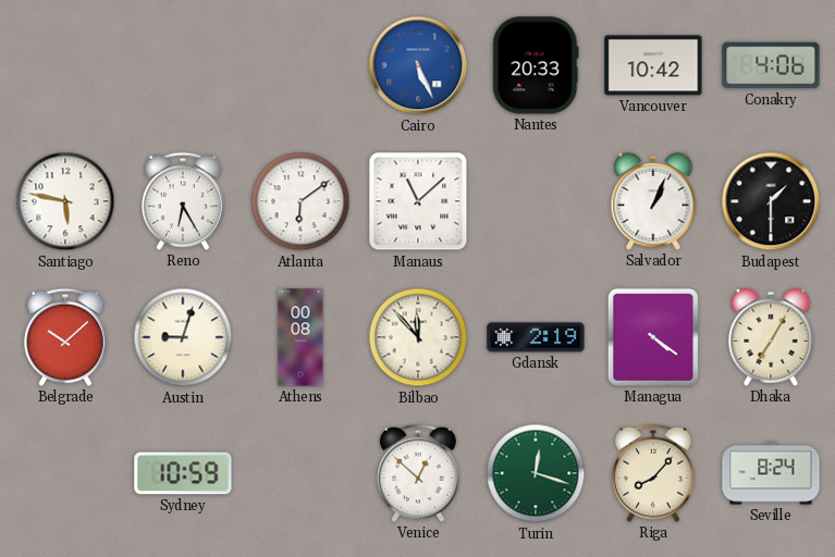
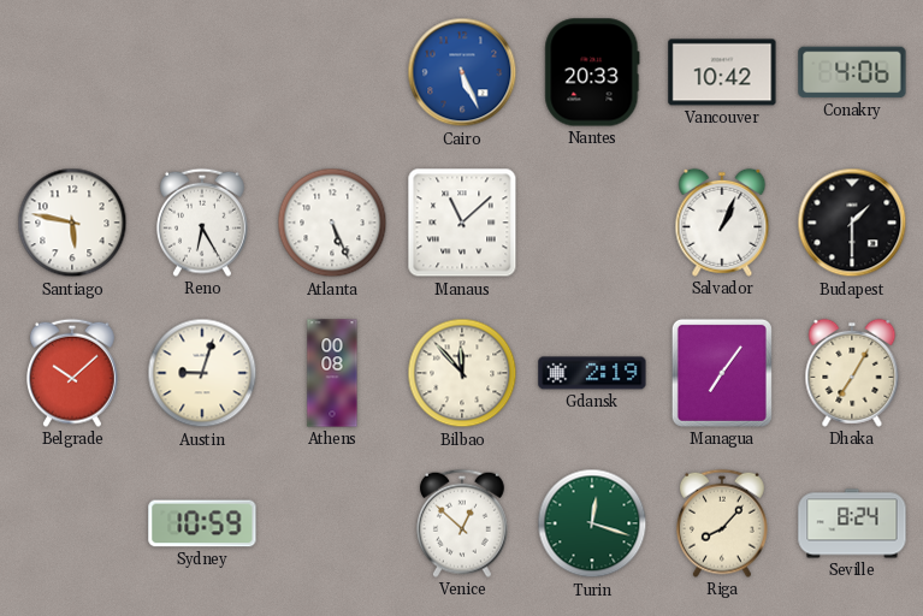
Atlanta: 6:09 -> 5:26 (332, 223)
Managua: 4:21 -> 7:06 (722, 373)
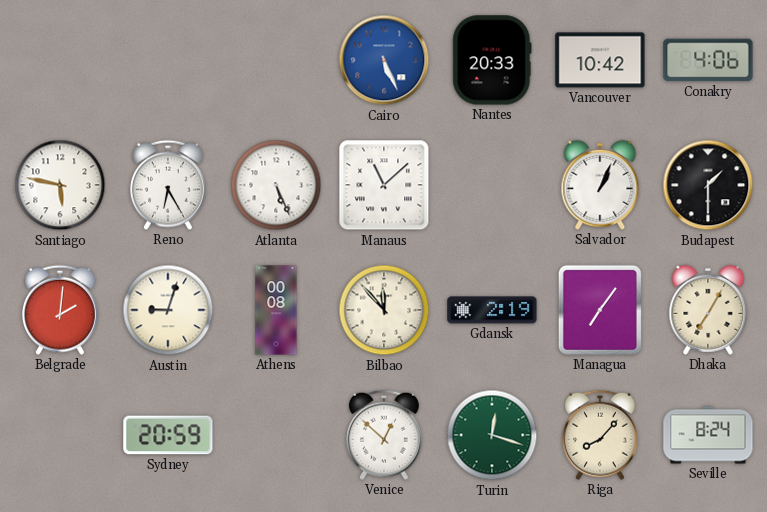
Belgrade: 10:08 -> 2:01 (60, 310)
Sydney: 10:59 -> 20:59 (168, 435)
